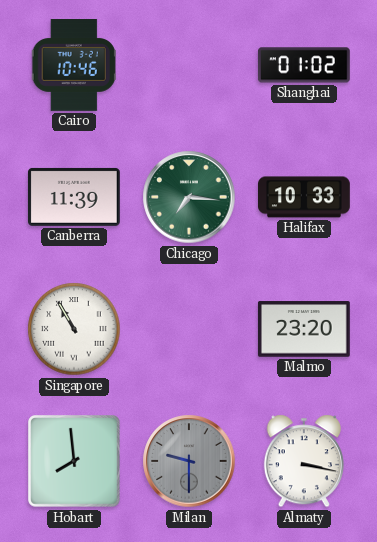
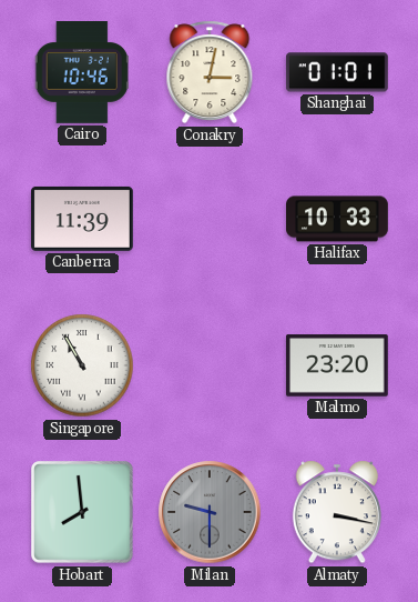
Conakry: none -> 3:02 (210, 72)
Shanghai: 01:02 -> 01:01 (337, 72)
Chicago: 7:16 -> none (189, 197)
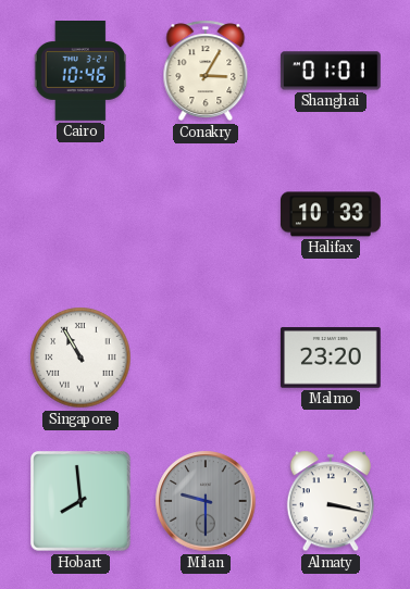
Conakry: 3:02 -> 3:05 (206, 71)
Canberra: 11:39 -> none (82, 219)
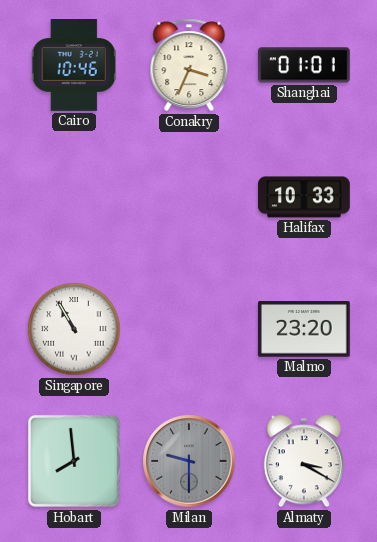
Conakry: 3:05 -> 3:34 (189, 65)
Almaty: 3:17 -> 3:20 (304, 461)
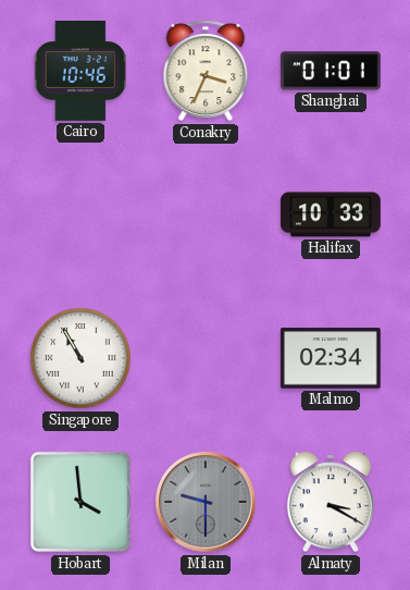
Malmo: 23:20 -> 02:34 (331, 358)
Hobart: 7:59 -> 3:59 (82, 503)
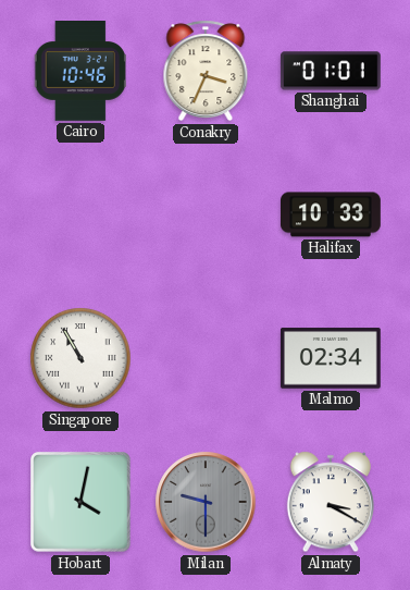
Hobart: 3:59 -> 4:02 (82, 503)
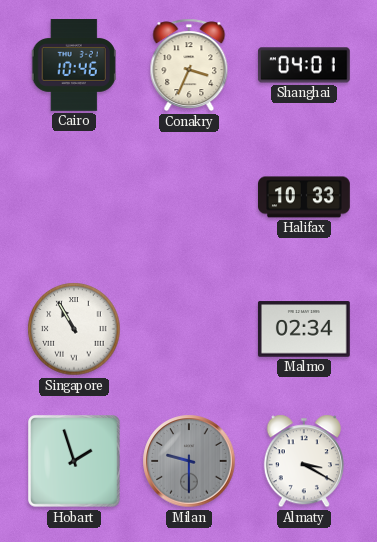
Shanghai: 01:01 -> 04:01 (304, 65)
Hobart: 4:02 -> 1:57 (75, 462)
